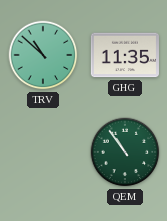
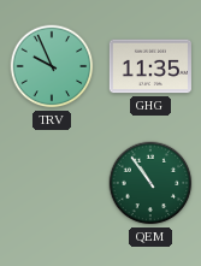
TRV: 10:52 -> 9:56 (52, 66)
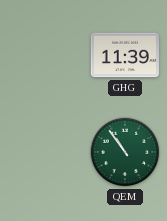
TRV: 9:56 -> none (52, 66)
GHG: 11:35 -> 11:39 (125, 55)
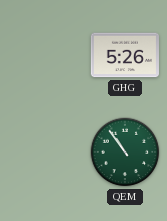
GHG: 11:39 -> 5:26 (125, 55)
